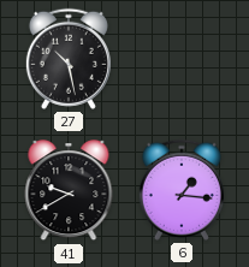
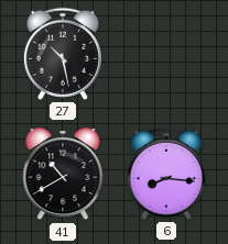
41: 9:40 -> 10:40 (63, 175)
6: 1:16 -> 8:16 (166, 174)
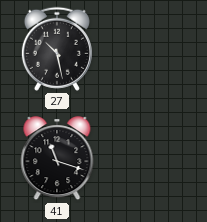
41: 10:40 -> 11:18 (57, 159)
6: 8:16 -> none (166, 174)
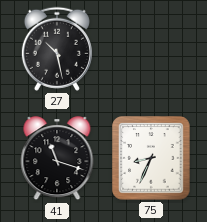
75: none -> 8:34 (151, 158)
